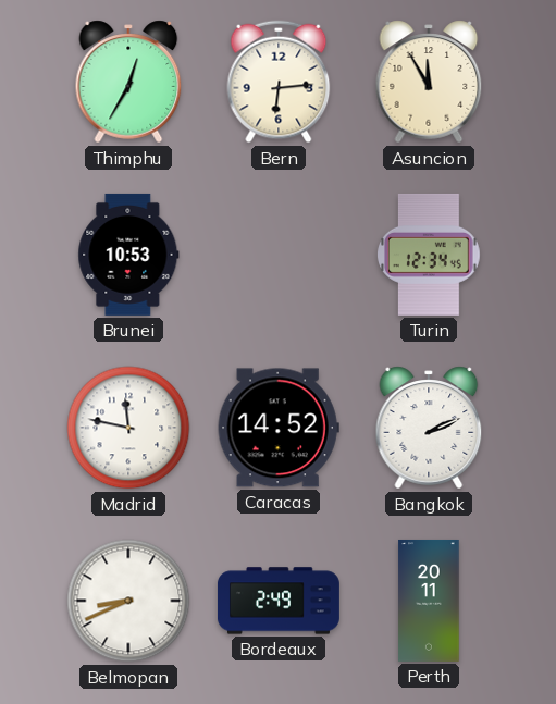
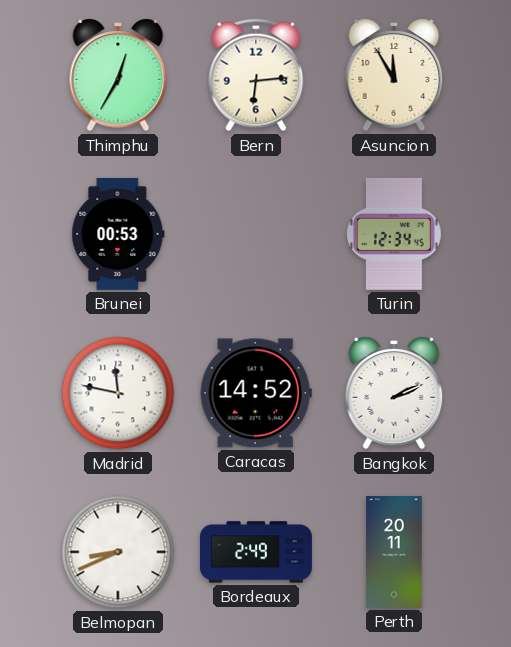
Brunei: 10:53 -> 00:53 (118, 234)
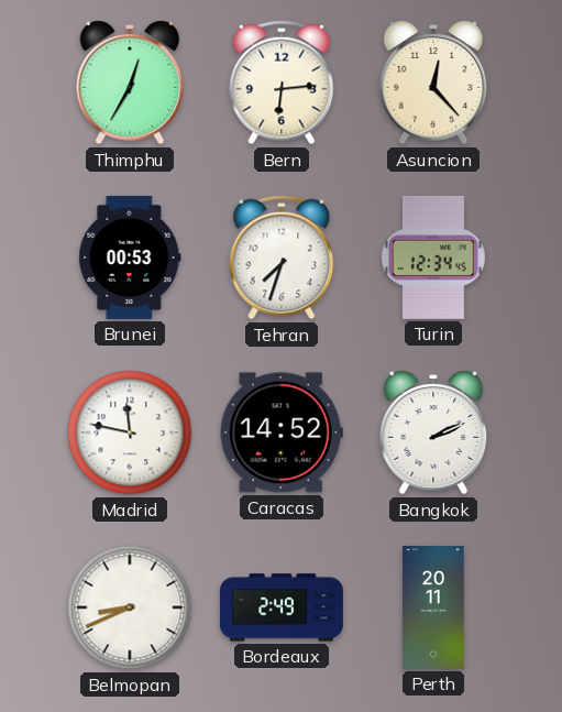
Asuncion: 11:55 -> 12:23 (433, 83)
Tehran: none -> 7:33 (282, 258)
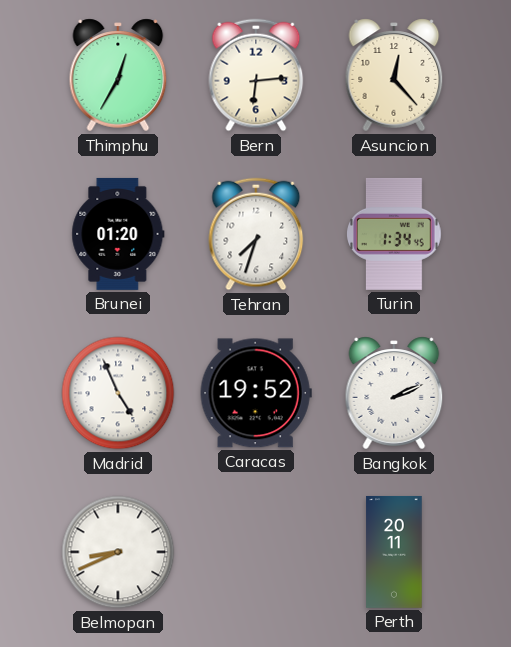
Brunei: 00:53 -> 01:20 (118, 234)
Turin: 12:34 -> 1:34 (395, 234)
Madrid: 11:47 -> 4:56 (118, 393)
Caracas: 14:52 -> 19:52 (256, 393)
Bordeaux: 2:49 -> none (282, 607)
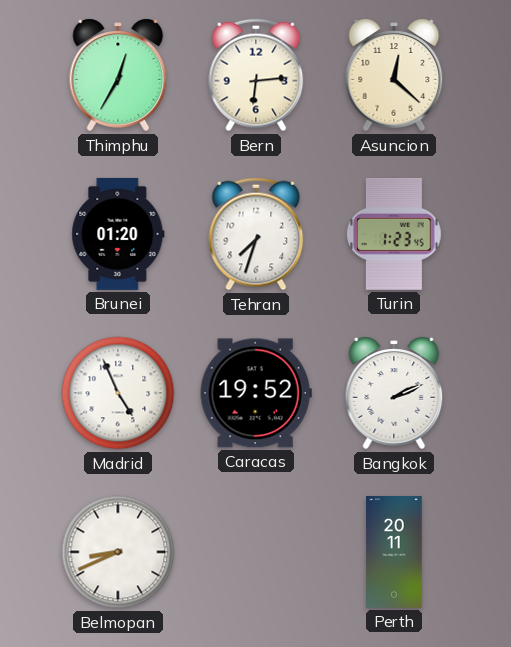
Asuncion: 12:23 -> 12:22 (394, 75)
Turin: 1:34 -> 1:23 (395, 234)
